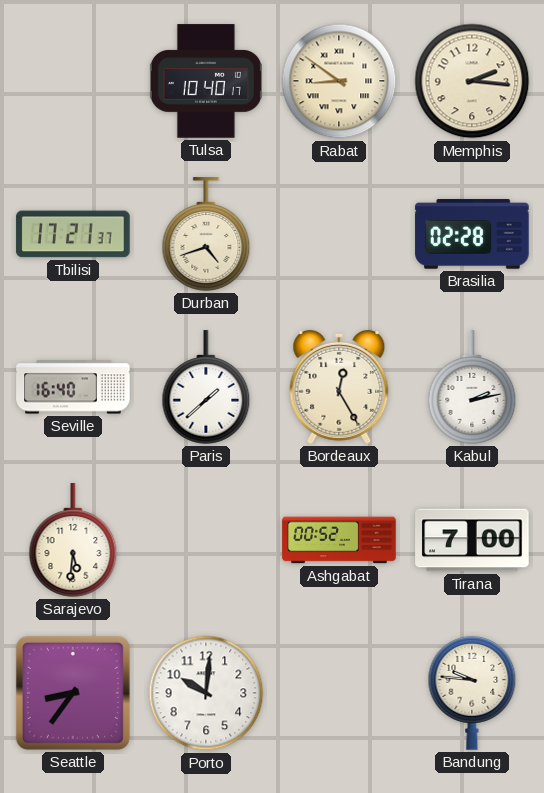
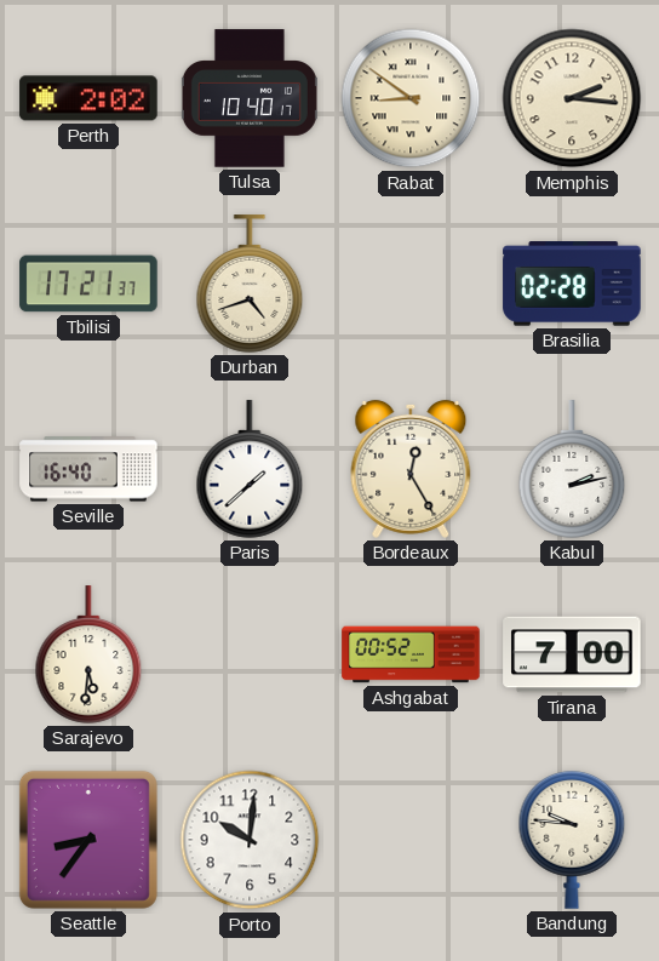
Perth: none -> 2:02 (88, 98)
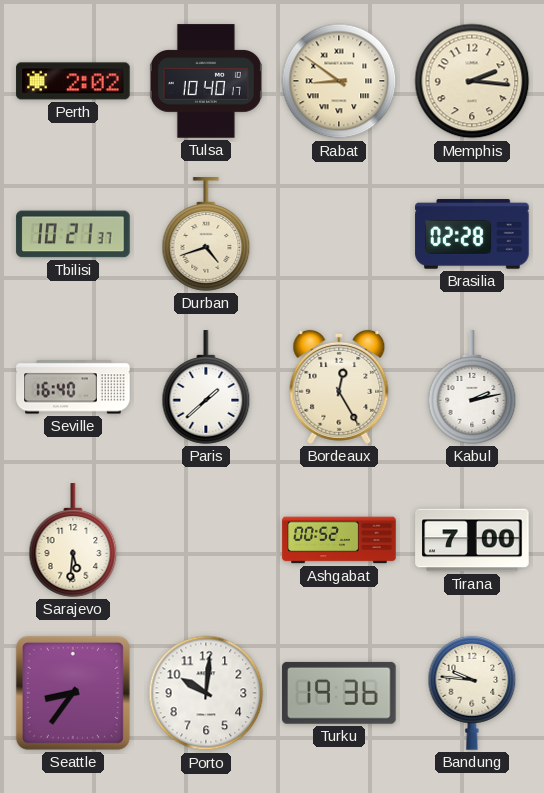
Tbilisi: 17:21 -> 10:21 (73, 234)
Turku: none -> 19:36 (339, 693)
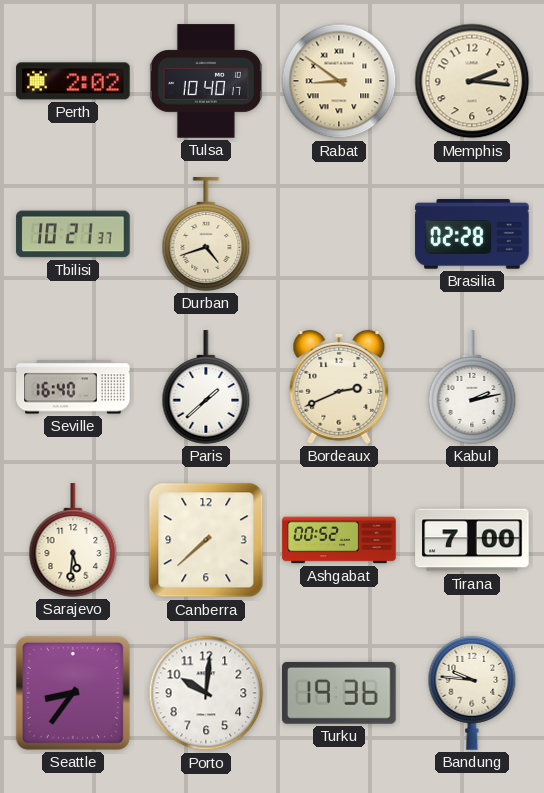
Bordeaux: 12:25 -> 2:41 (339, 387)
Canberra: none -> 7:38 (206, 540)
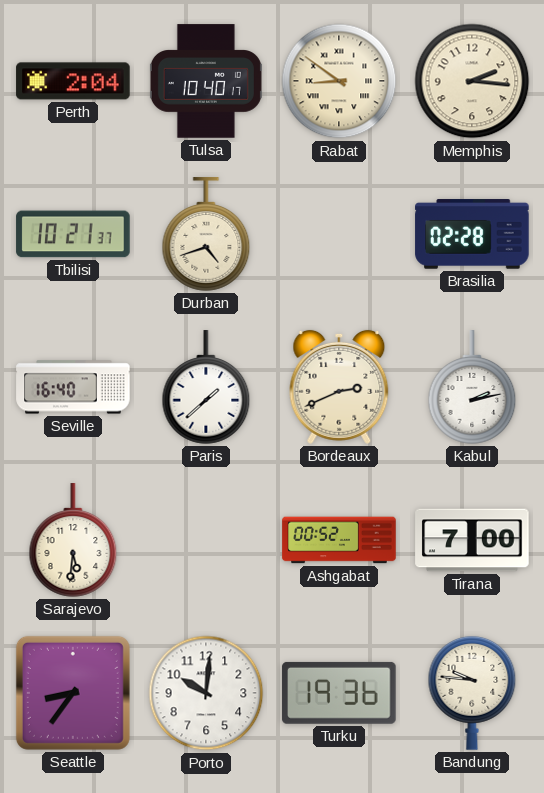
Perth: 2:02 -> 2:04 (73, 81)
Canberra: 7:38 -> none (206, 540)
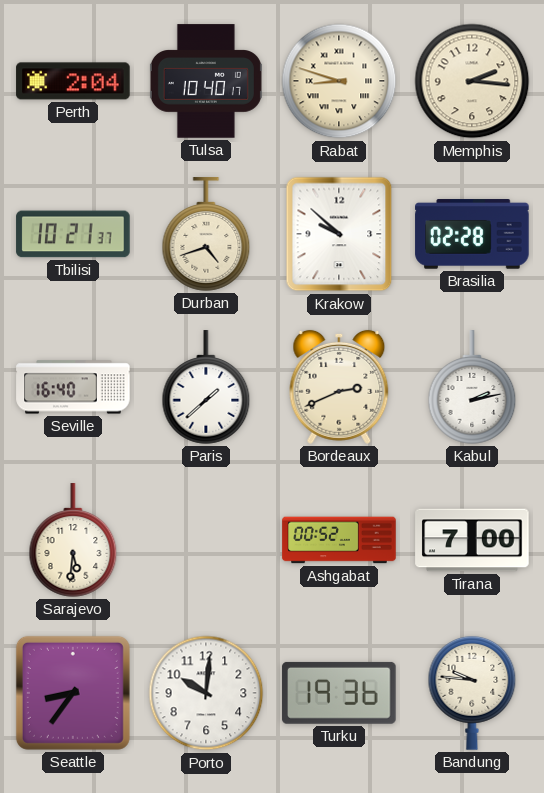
Rabat: 8:51 -> 8:48 (339, 81)
Krakow: none -> 9:52 (339, 234)
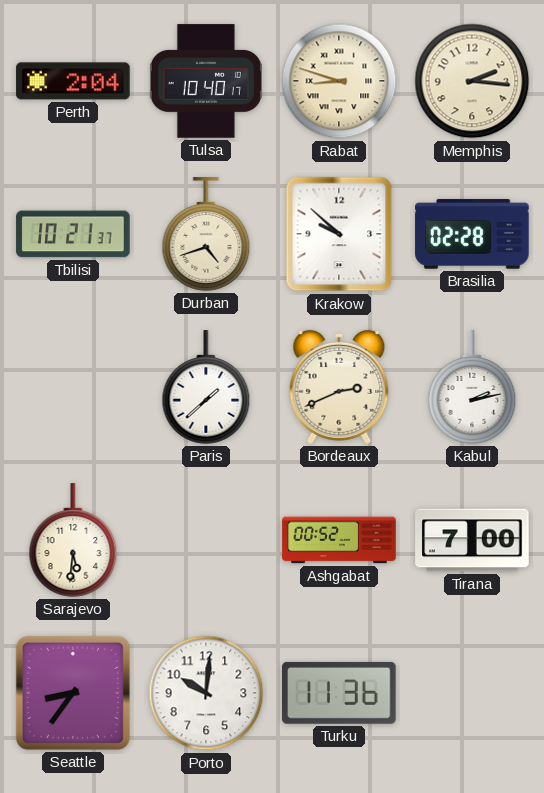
Seville: 16:40 -> none (73, 387)
Turku: 19:36 -> 11:36 (339, 693)
Bandung: 9:46 -> none (472, 693)
